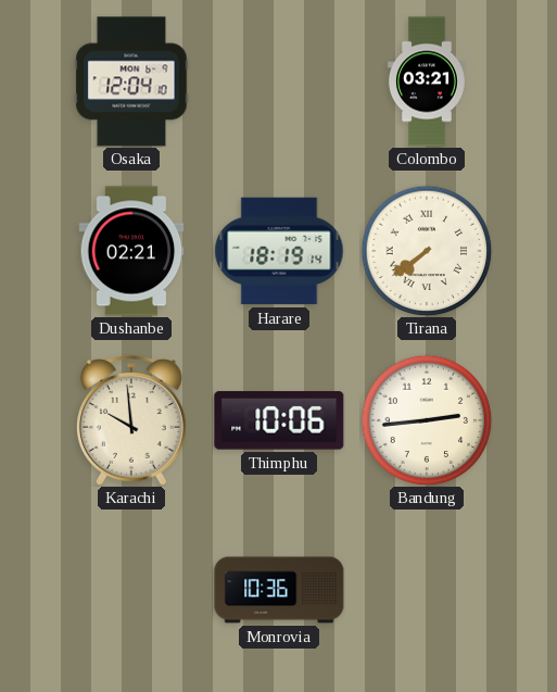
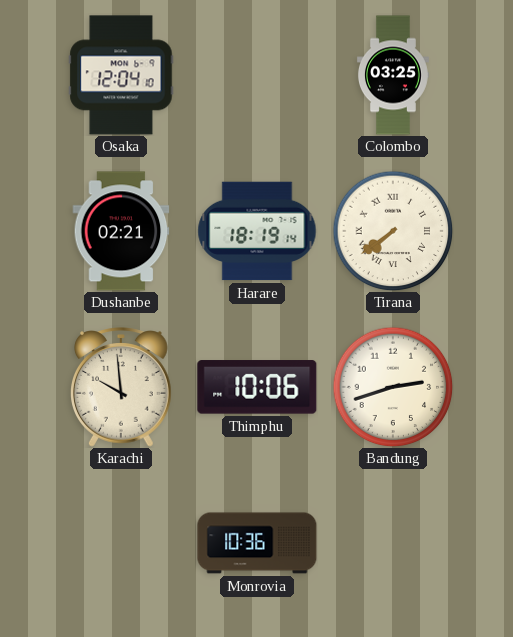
Colombo: 03:21 -> 03:25 (393, 75)
Bandung: 2:44 -> 2:42 (393, 387)
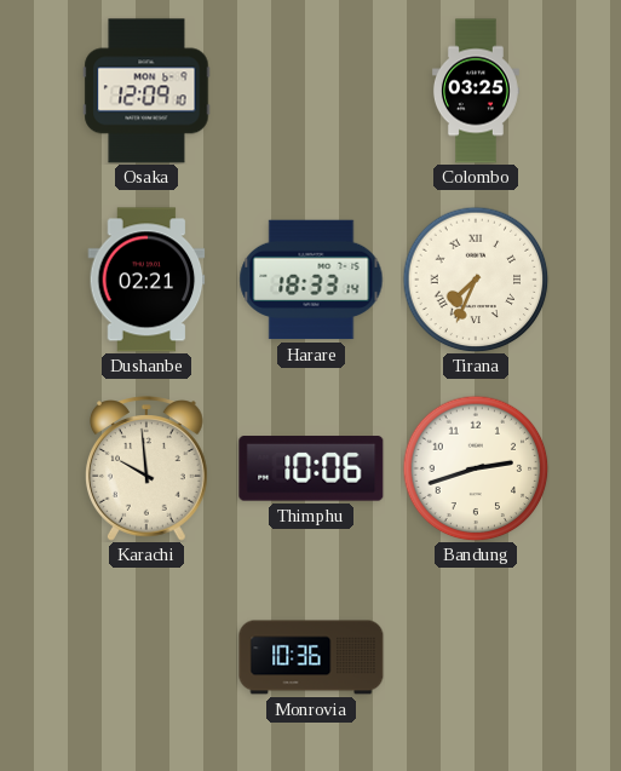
Osaka: 12:04 -> 12:09 (146, 91)
Harare: 18:19 -> 18:33 (311, 280)
Tirana: 7:39 -> 7:34 (476, 280)
